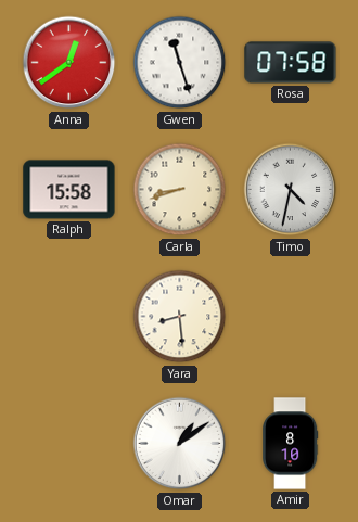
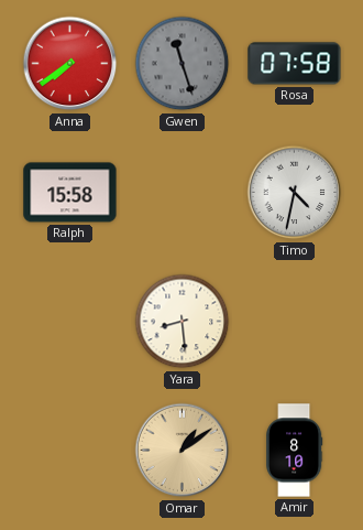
Anna: 12:39 -> 7:39 (70, 64)
Gwen dial: white -> grey (183, 64)
Carla: 8:42 -> none (180, 190)
Omar dial: white -> champagne (183, 451)
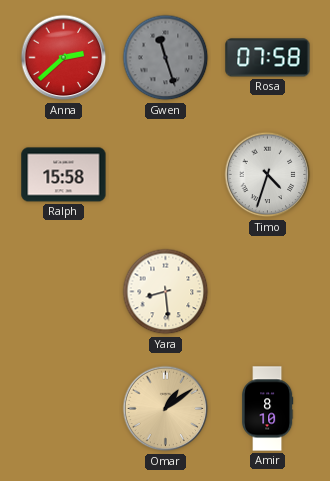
Anna: 7:39 -> 2:38 (64, 58)
Timo: 4:32 -> 4:33 (268, 175)
